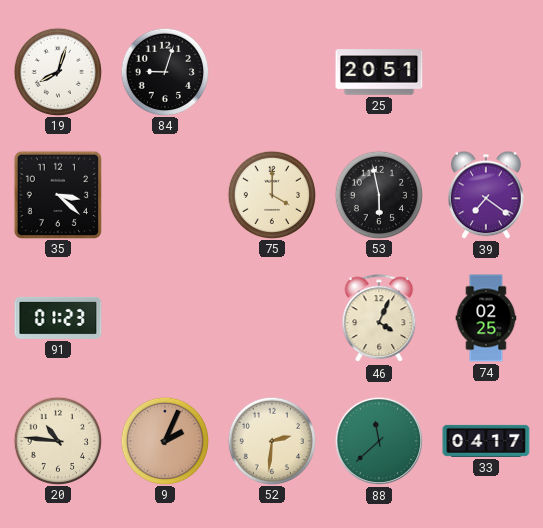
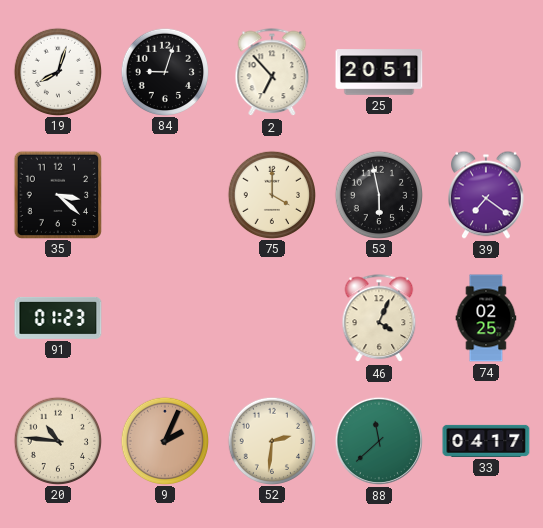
2: none -> 6:53 (272, 73)
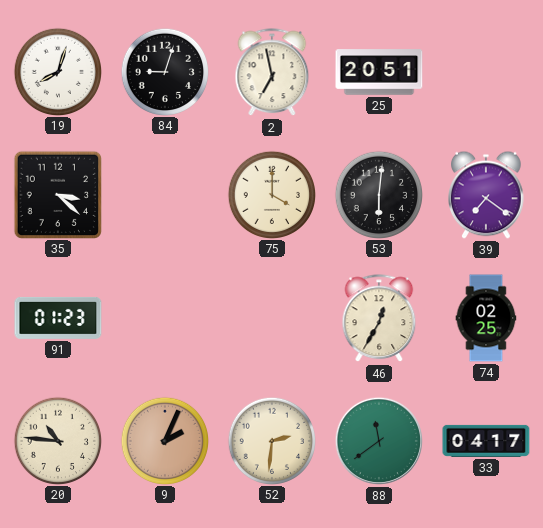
2: 6:53 -> 6:58 (272, 73)
53: 5:58 -> 6:01 (378, 194)
46: 4:04 -> 12:35 (379, 319)
88: 11:38 -> 11:39 (379, 441)
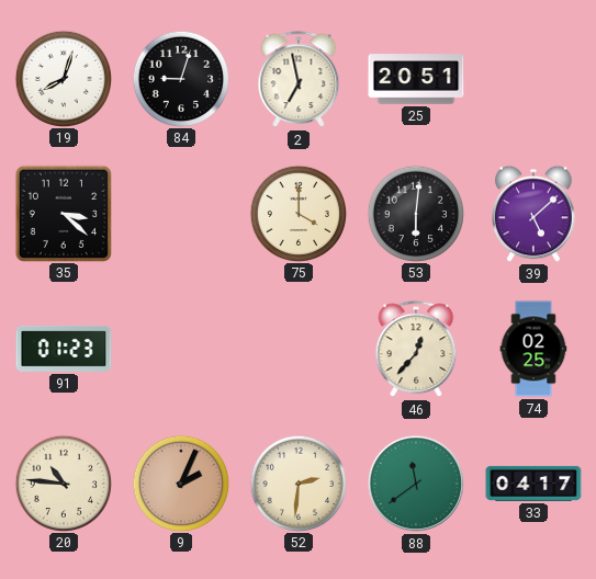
39: 7:21 -> 5:08 (535, 214)
46: 12:35 -> 12:37 (416, 350)
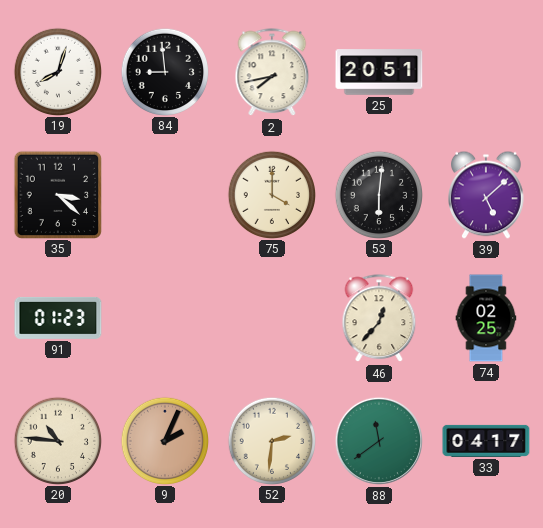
84: 9:03 -> 8:59 (164, 71)
2: 6:58 -> 7:43 (272, 73)
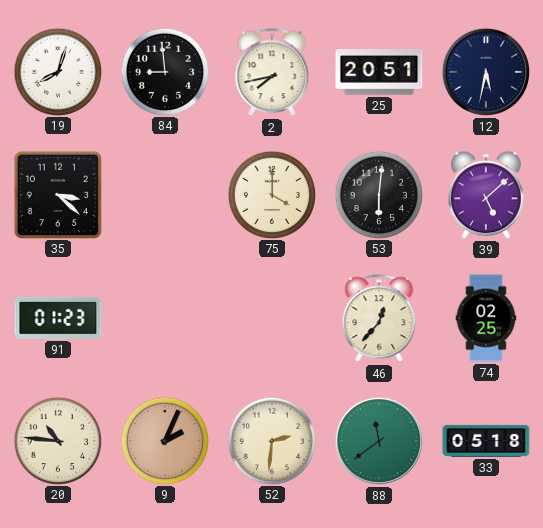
12: none -> 5:32 (486, 72)
33: 04:17 -> 05:18 (486, 441)
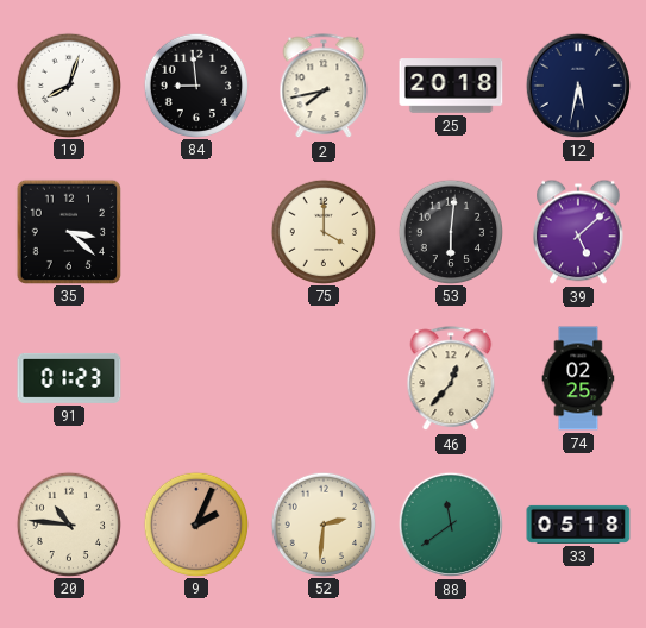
25: 20:51 -> 20:18 (451, 86)
